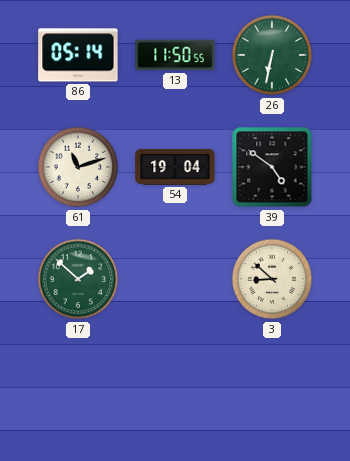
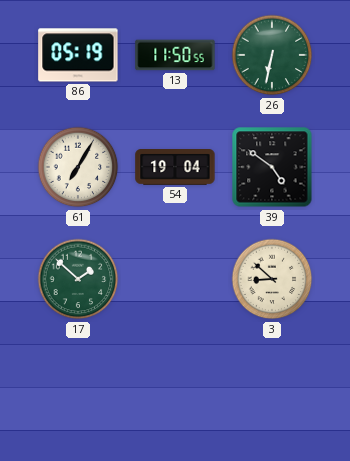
86: 05:14 -> 05:19 (78, 55)
61: 11:12 -> 7:05 (78, 167)
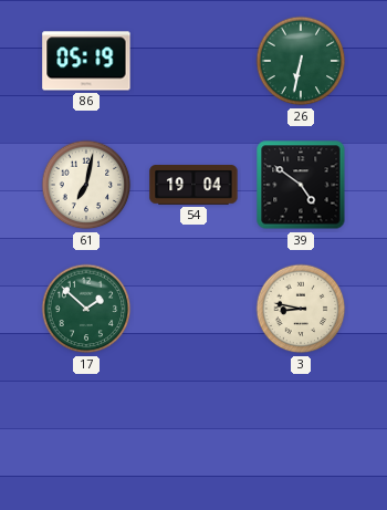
13: 11:50 -> none (175, 55)
61: 7:05 -> 7:02 (86, 185)
3: 8:52 -> 8:47 (301, 309)
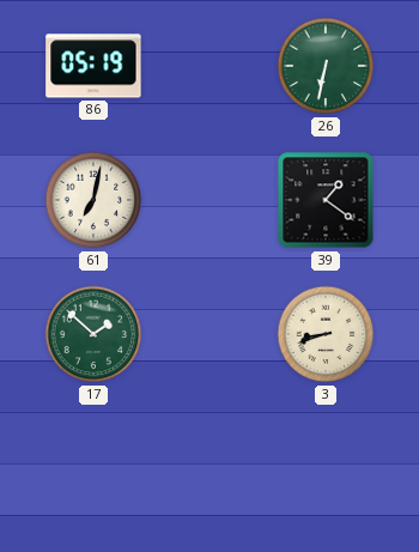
54: 19:04 -> none (193, 185)
39: 4:51 -> 1:21 (326, 200)
3: 8:47 -> 8:42 (326, 334)
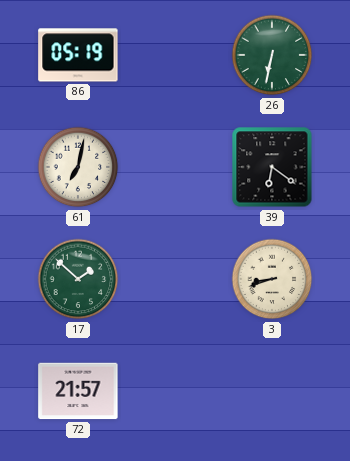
39: 1:21 -> 6:21 (272, 167)
72: none -> 21:57 (78, 391)
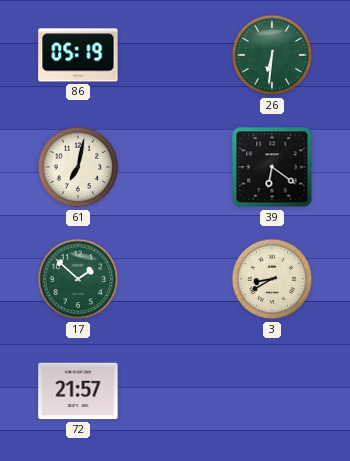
26: 6:32 -> 6:31 (272, 55)
3: 8:42 -> 8:40 (272, 279)
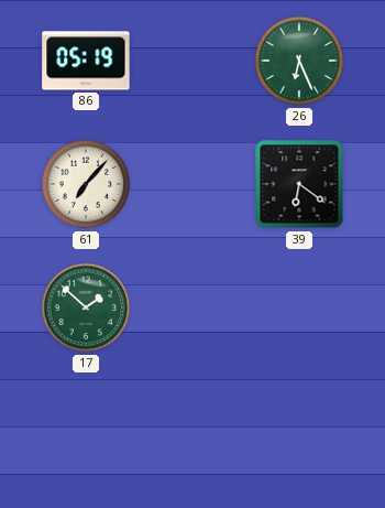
26: 6:31 -> 6:26 (299, 61)
61: 7:02 -> 7:07 (86, 184)
3: 8:40 -> none (272, 279)
72: 21:57 -> none (78, 391)
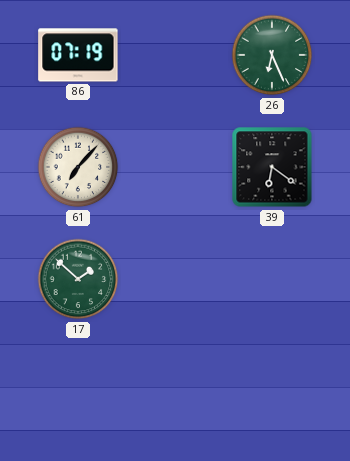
86: 05:19 -> 07:19 (78, 55)
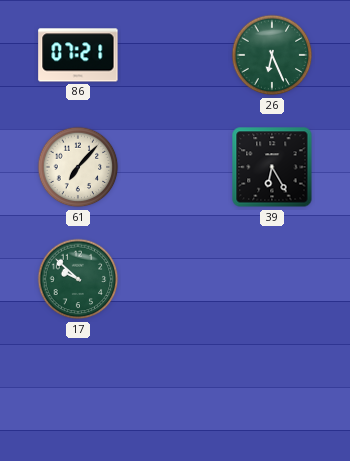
86: 07:19 -> 07:21 (78, 55)
39: 6:21 -> 6:25 (272, 167)
17: 1:52 -> 9:52 (78, 279)
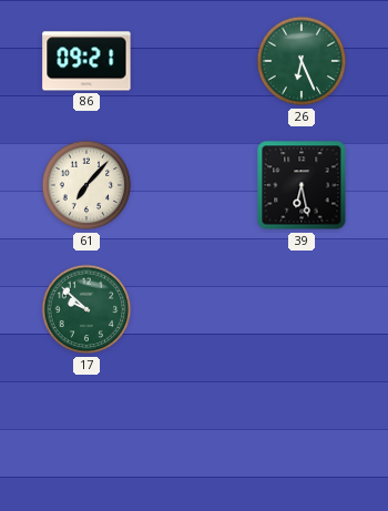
86: 07:21 -> 09:21 (86, 61)
39: 6:25 -> 6:28 (302, 185)
